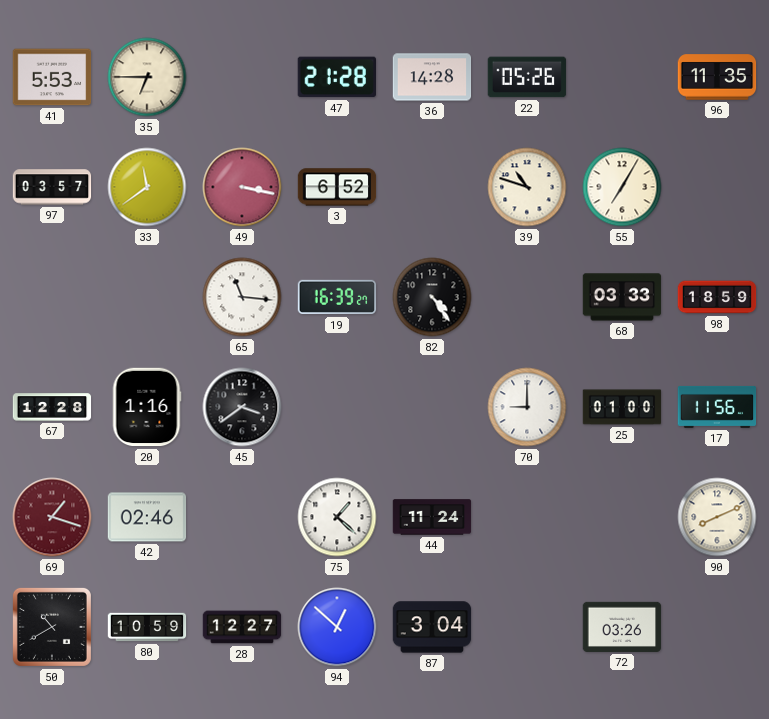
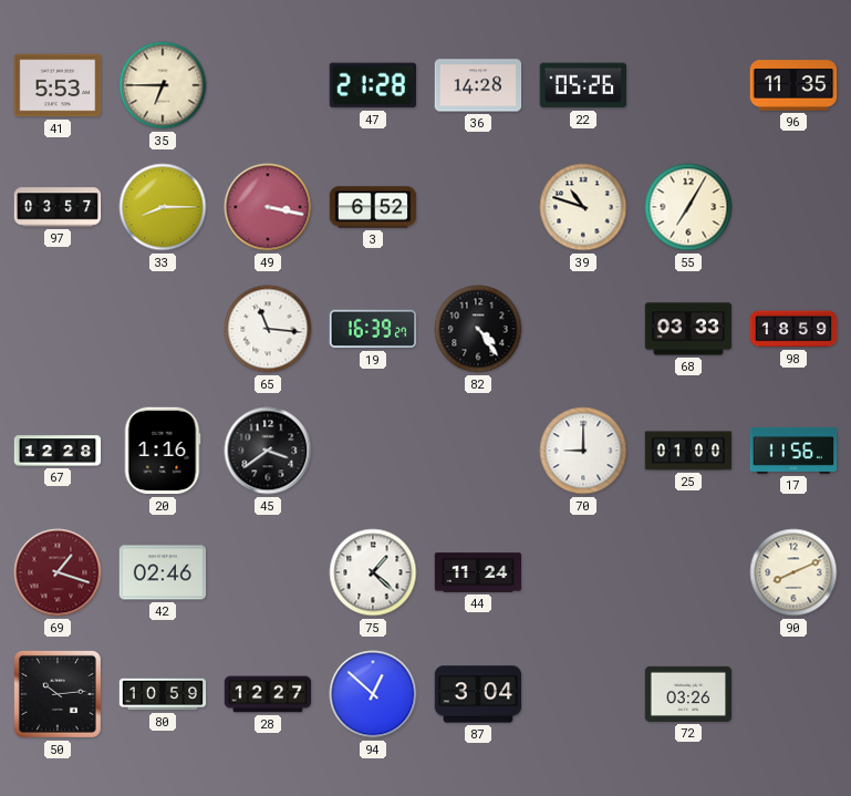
33: 11:39 -> 8:15 (163, 207)
50: 10:40 -> 10:14 (58, 694)
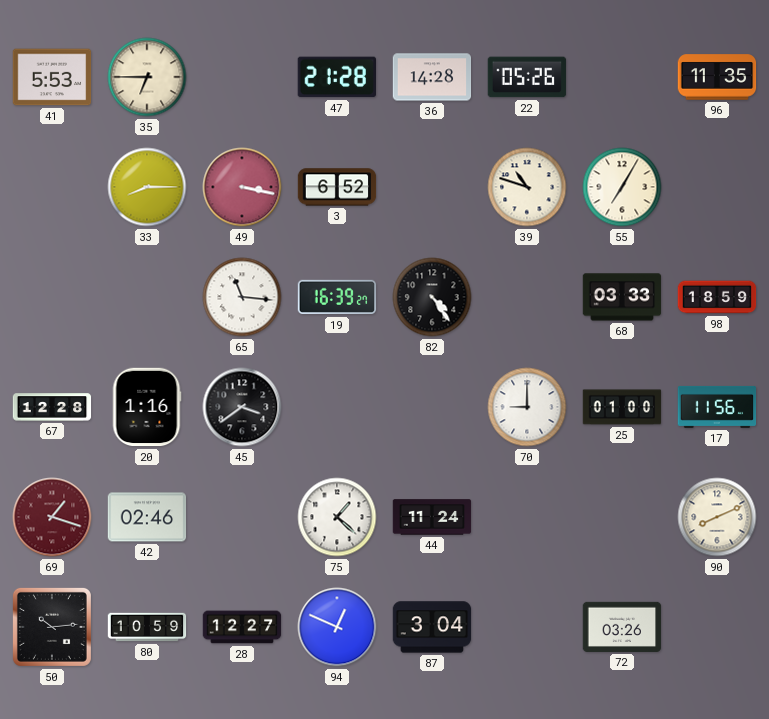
97: 03:57 -> none (58, 207)
94: 12:52 -> 12:49 (337, 627)
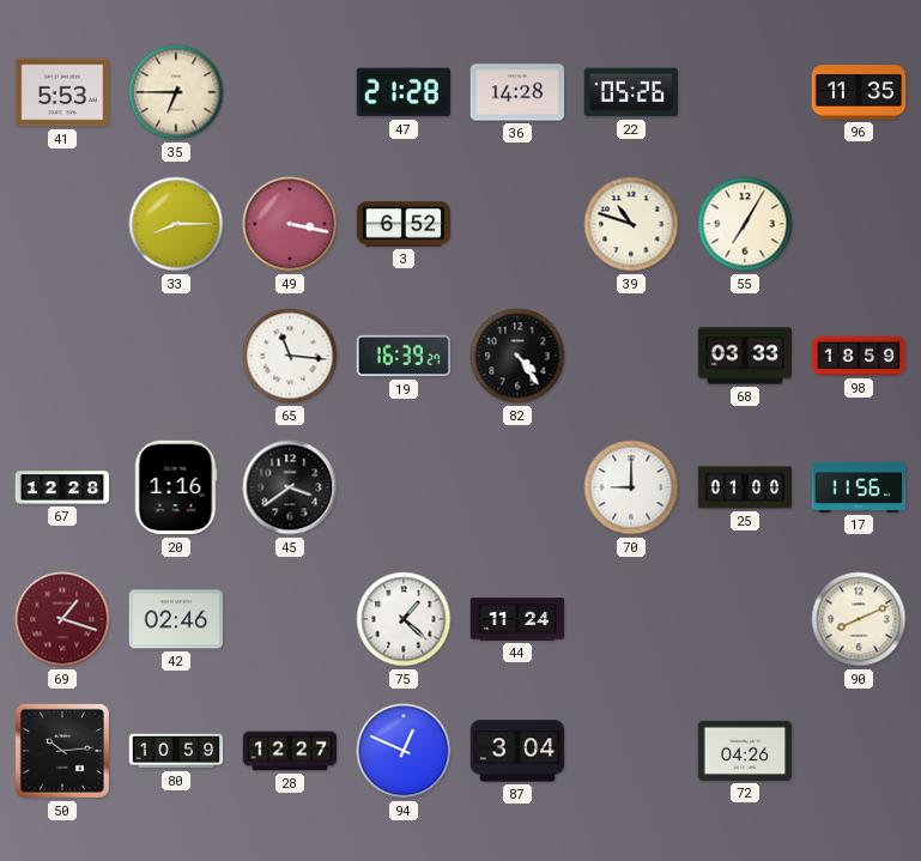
72: 03:26 -> 04:26 (745, 751)
